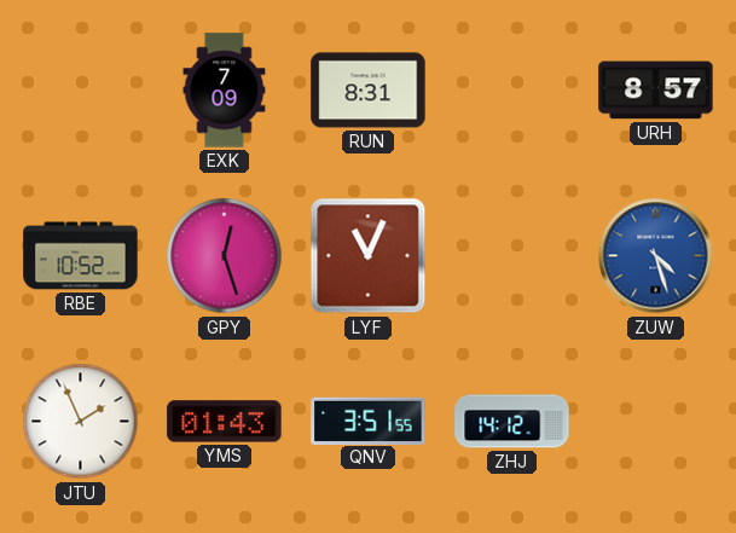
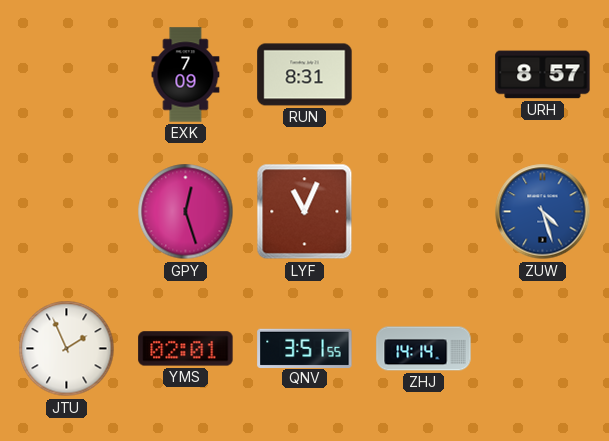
RBE: 10:52 -> none (81, 256)
YMS: 01:43 -> 02:01 (186, 349)
ZHJ: 14:12 -> 14:14 (424, 349)
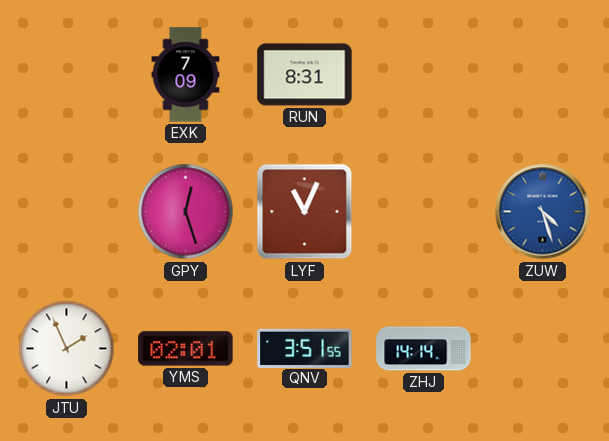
URH: 8:57 -> none (543, 75)
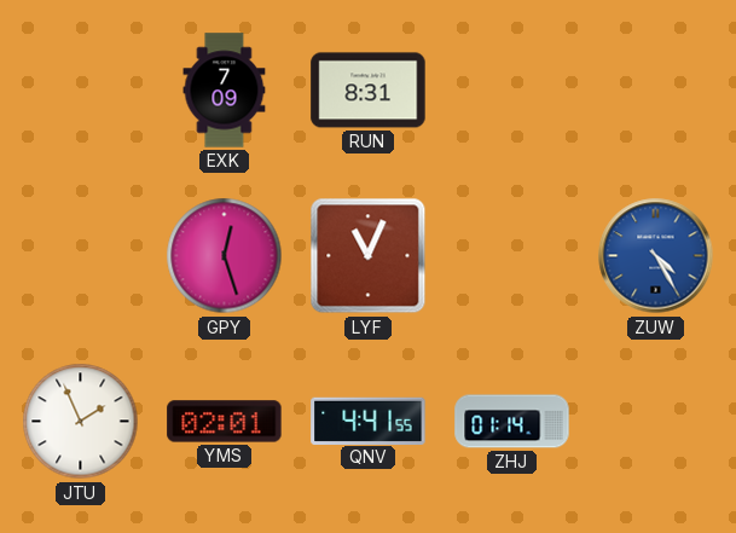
ZUW: 4:27 -> 4:25 (656, 256)
QNV: 3:51 -> 4:41 (369, 421)
ZHJ: 14:14 -> 01:14 (512, 422)
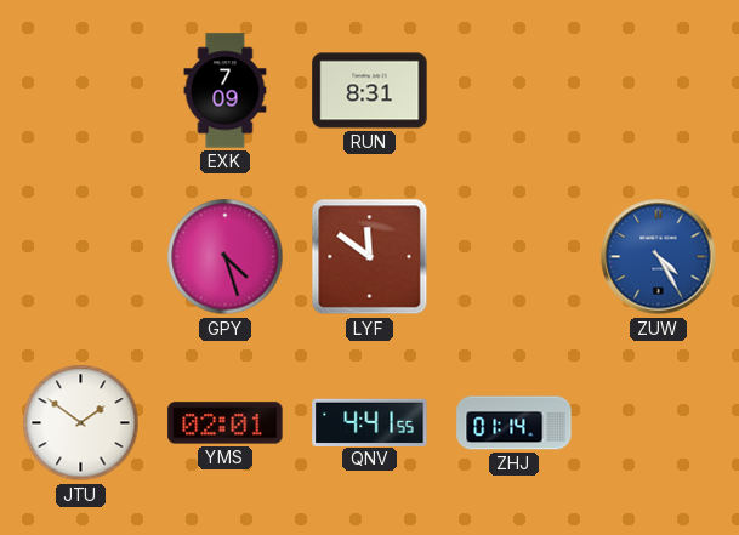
GPY: 12:27 -> 4:27 (226, 257)
LYF: 11:04 -> 11:51 (370, 257)
JTU: 1:56 -> 1:51 (81, 423)
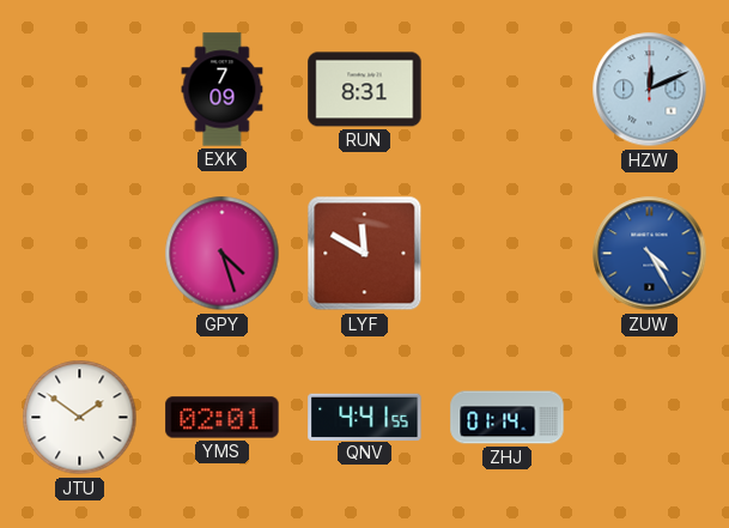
HZW: none -> 12:11 (650, 90)
LYF: 11:51 -> 11:50 (365, 254)
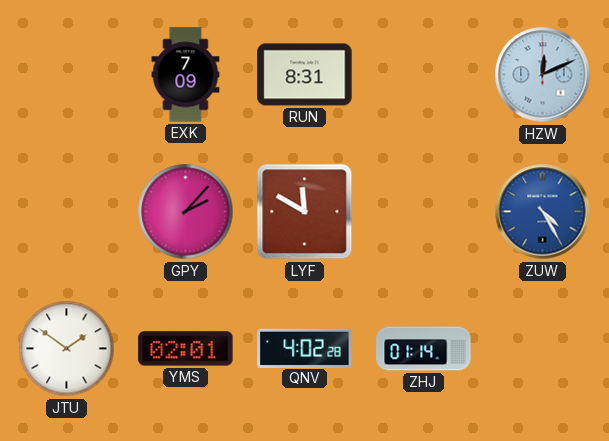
GPY: 4:27 -> 2:07 (186, 212)
QNV: 4:41 -> 4:02 (305, 348)
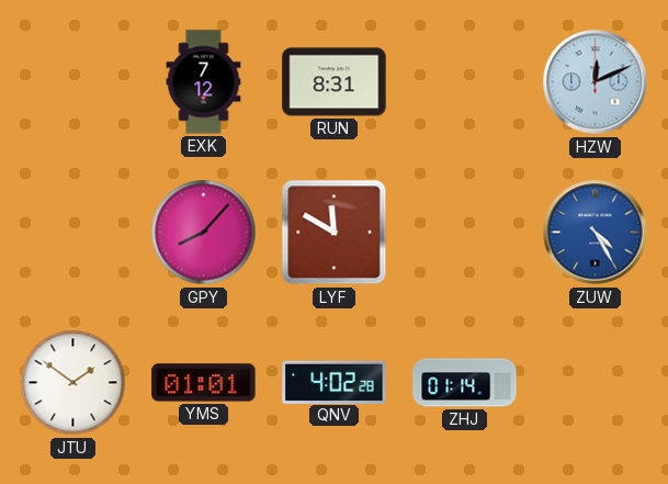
EXK: 7:09 -> 7:12 (204, 82)
GPY: 2:07 -> 8:07 (204, 233)
YMS: 02:01 -> 01:01 (204, 383)
